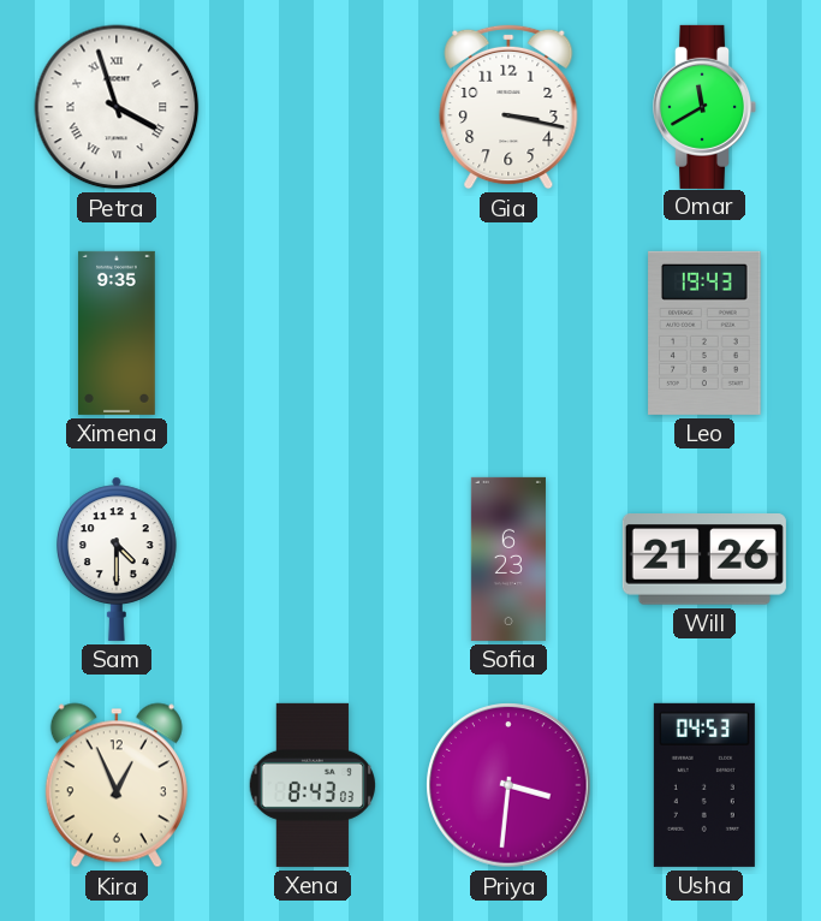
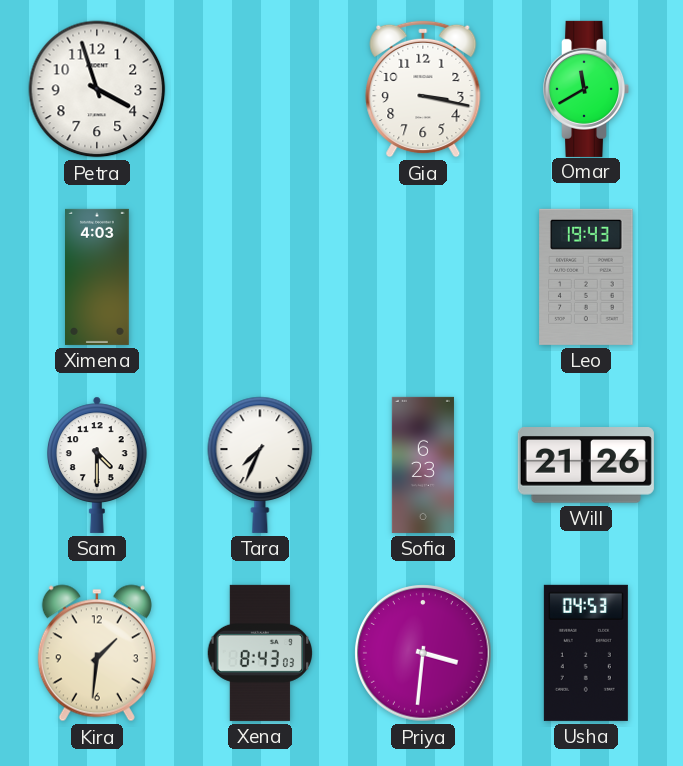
Petra numerals: Roman -> Arabic (97, 89)
Ximena: 9:35 -> 4:03 (98, 277)
Tara: none -> 7:34 (260, 465)
Kira: 12:56 -> 1:31 (97, 653)
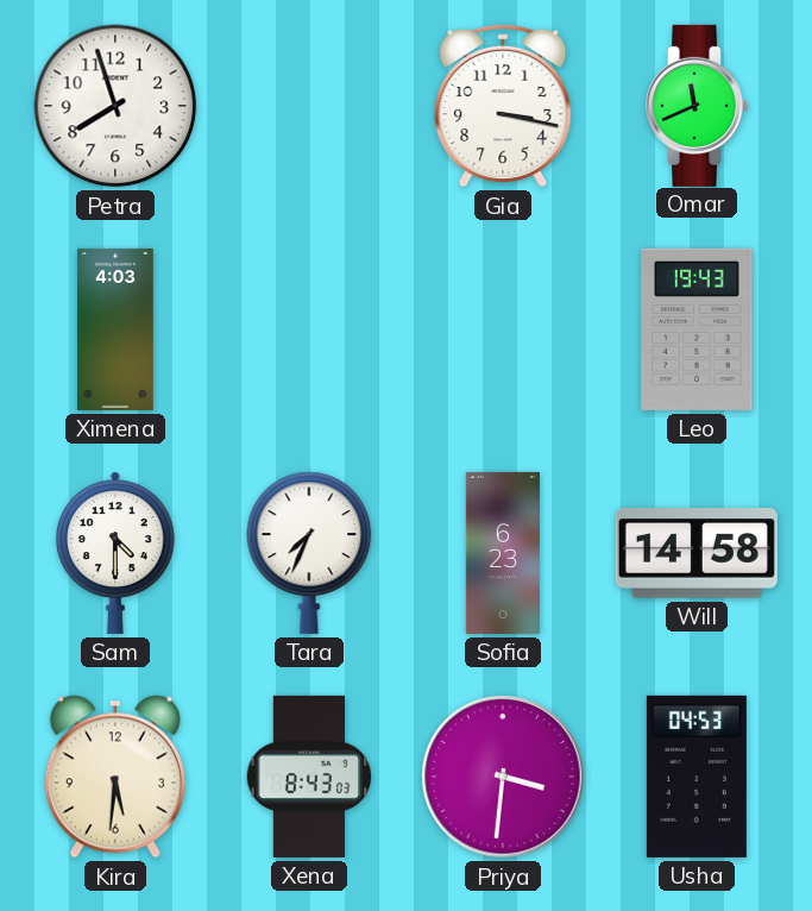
Petra: 3:57 -> 7:57 (115, 106)
Omar: 11:40 -> 11:41 (698, 106)
Will: 21:26 -> 14:58 (697, 553)
Kira: 1:31 -> 5:31 (115, 777)
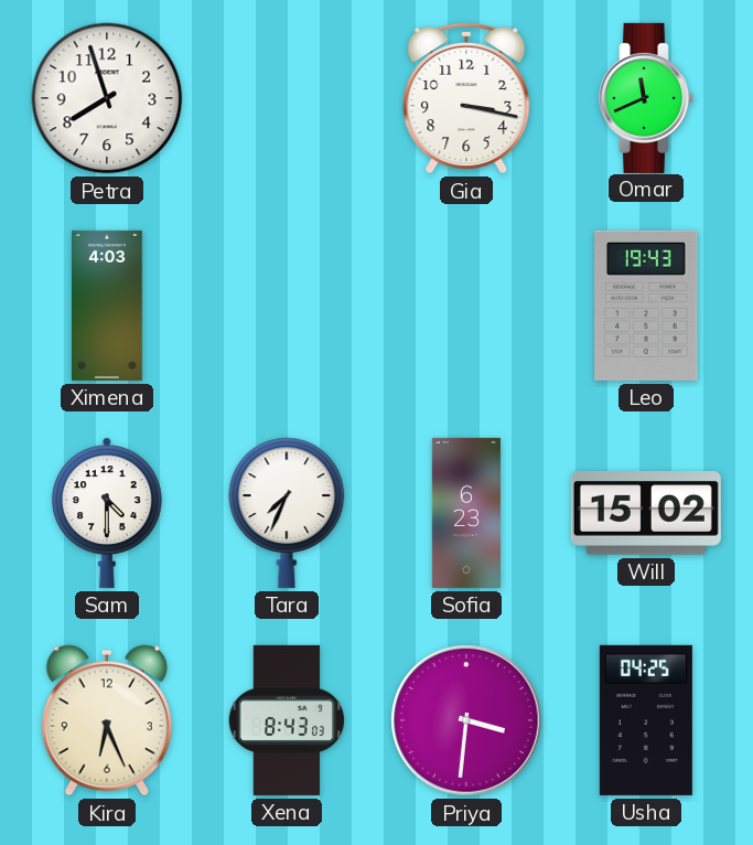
Will: 14:58 -> 15:02 (646, 513)
Kira: 5:31 -> 6:26 (107, 720)
Usha: 04:53 -> 04:25 (646, 720)
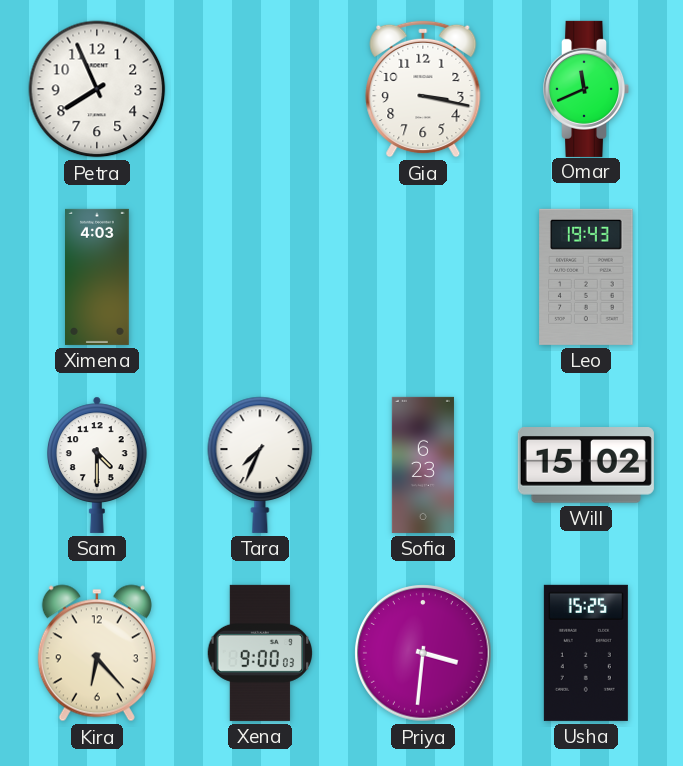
Petra: 7:57 -> 7:56 (97, 89)
Kira: 6:26 -> 6:23 (97, 653)
Xena: 8:43 -> 9:00 (260, 653)
Usha: 04:25 -> 15:25 (586, 653)
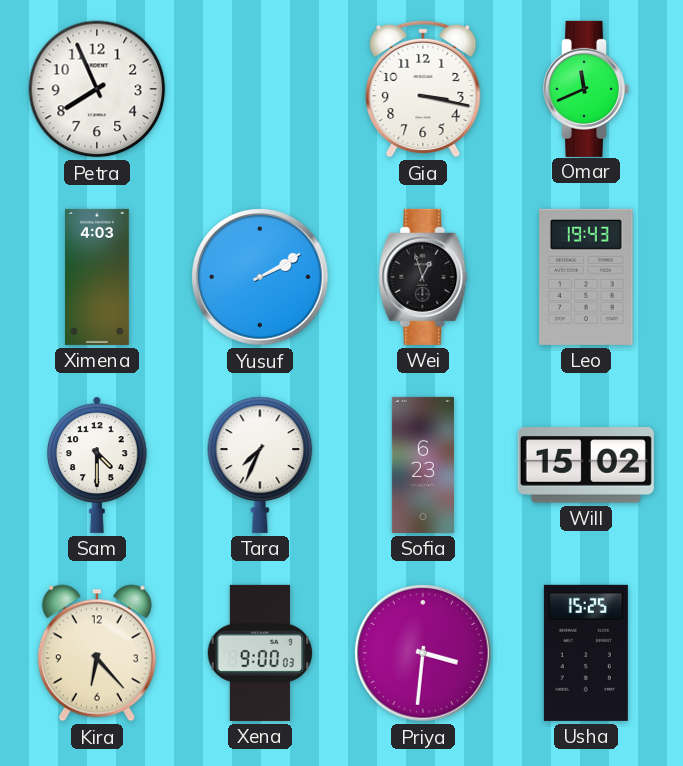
Yusuf: none -> 2:10 (260, 277)
Wei: none -> 12:57 (423, 277)
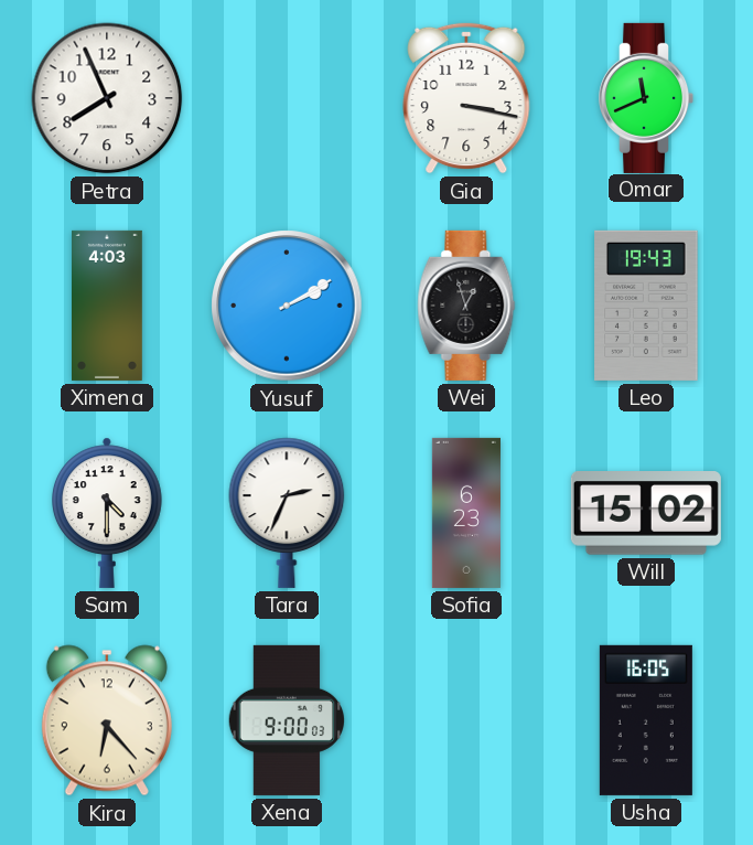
Tara: 7:34 -> 2:34 (287, 513)
Priya: 3:31 -> none (423, 653)
Usha: 15:25 -> 16:05 (646, 720)
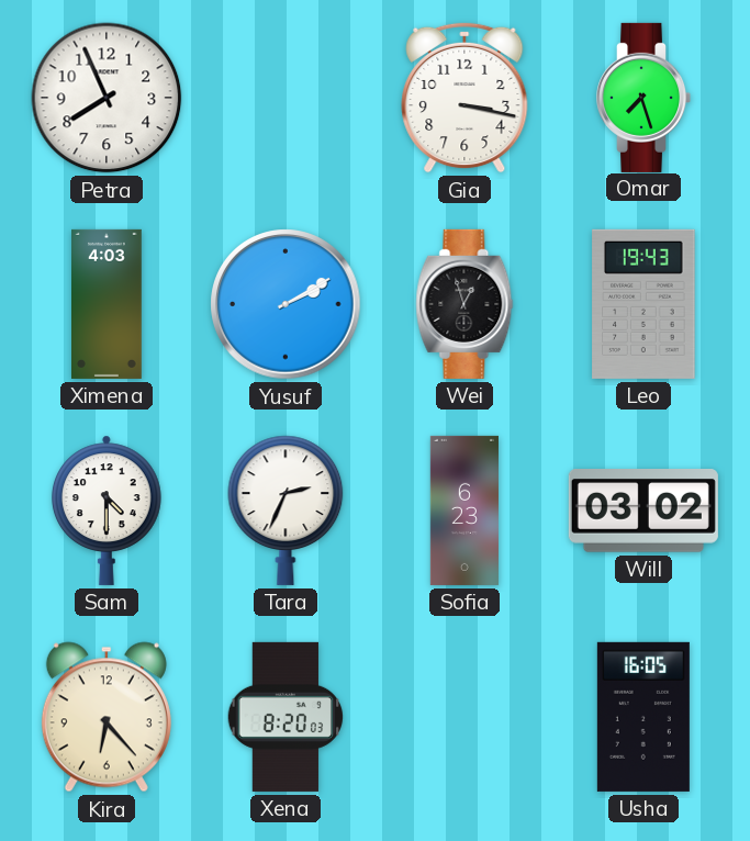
Omar: 11:41 -> 7:27 (645, 98)
Will: 15:02 -> 03:02 (643, 511)
Xena: 9:00 -> 8:20 (286, 717)
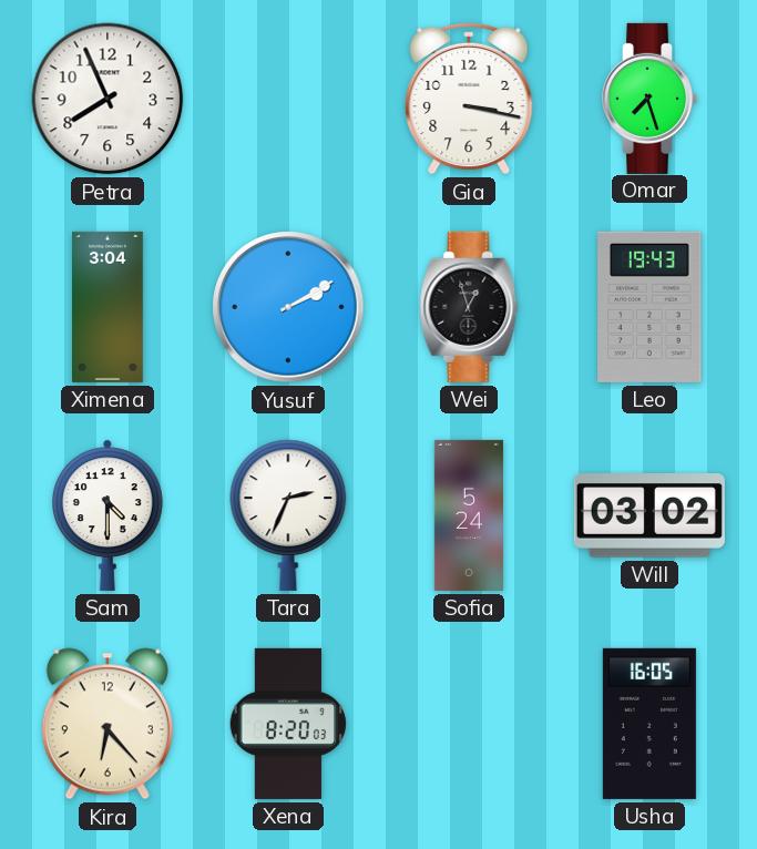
Ximena: 4:03 -> 3:04 (109, 307)
Sofia: 6:23 -> 5:24 (469, 515)
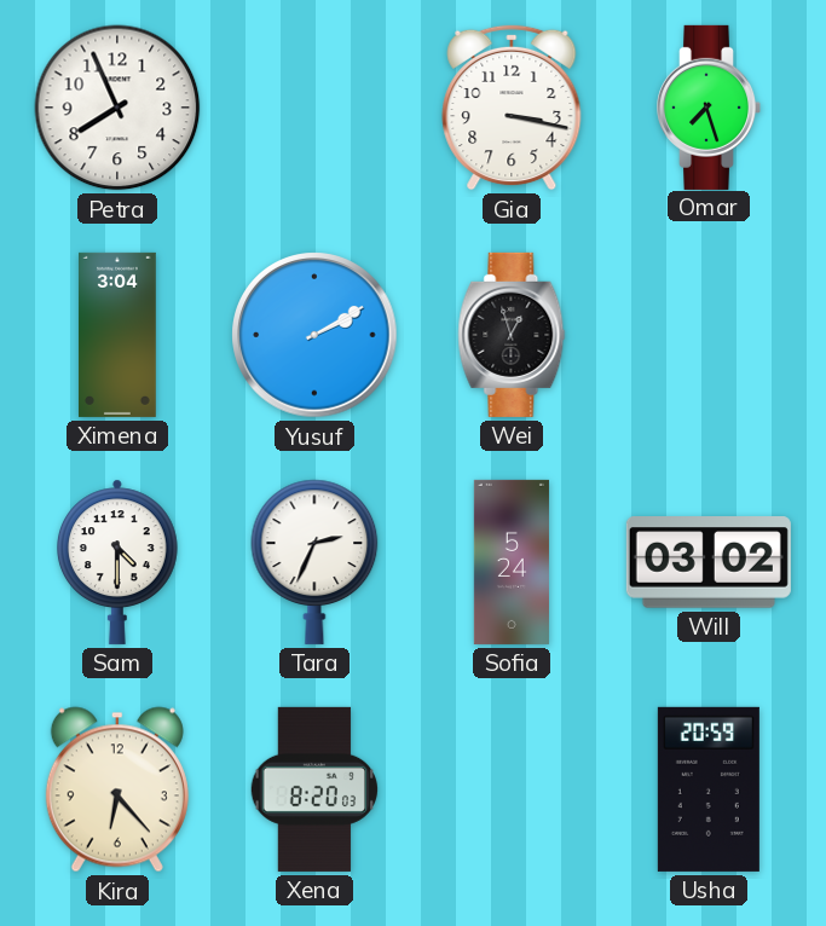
Leo: 19:43 -> none (649, 307)
Usha: 16:05 -> 20:59 (709, 789)
